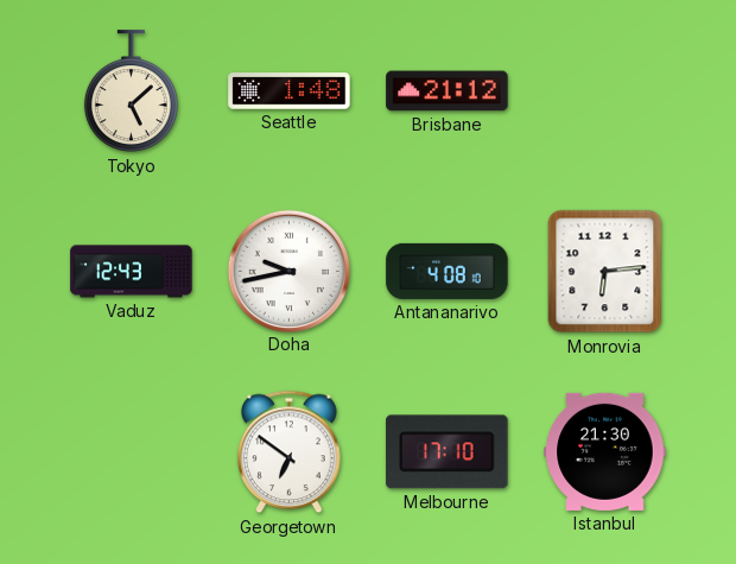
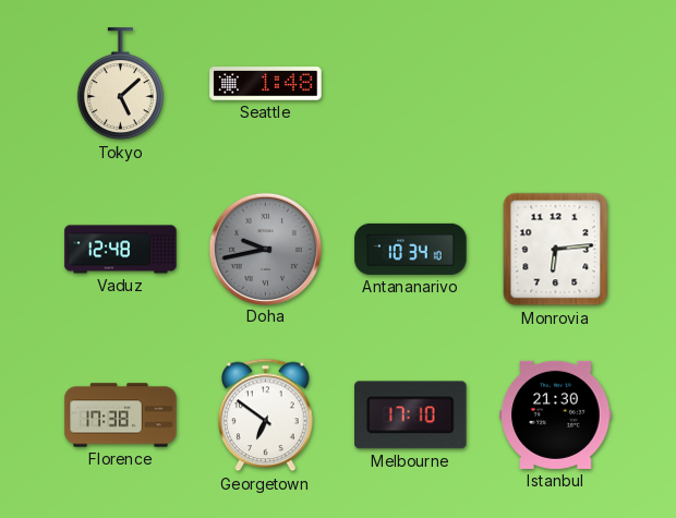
Brisbane: 21:12 -> none (448, 91)
Vaduz: 12:43 -> 12:48 (121, 250)
Doha dial: white -> grey (265, 249)
Antananarivo: 4:08 -> 10:34 (411, 249)
Florence: none -> 17:38 (121, 415)
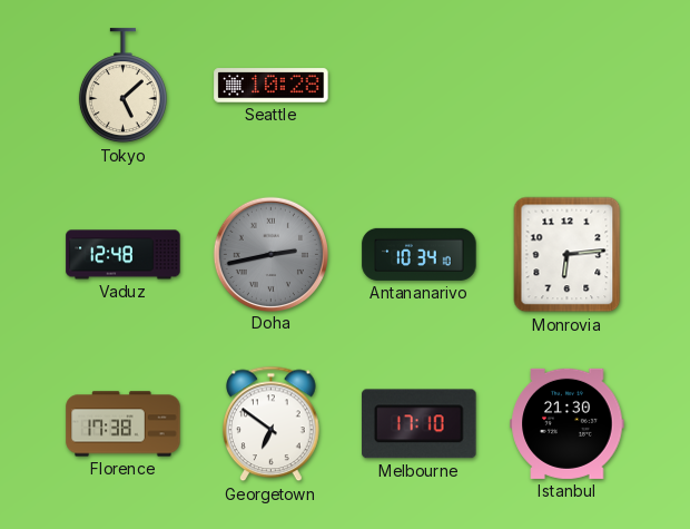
Seattle: 1:48 -> 10:28 (272, 86)
Doha: 9:43 -> 2:43 (270, 254)
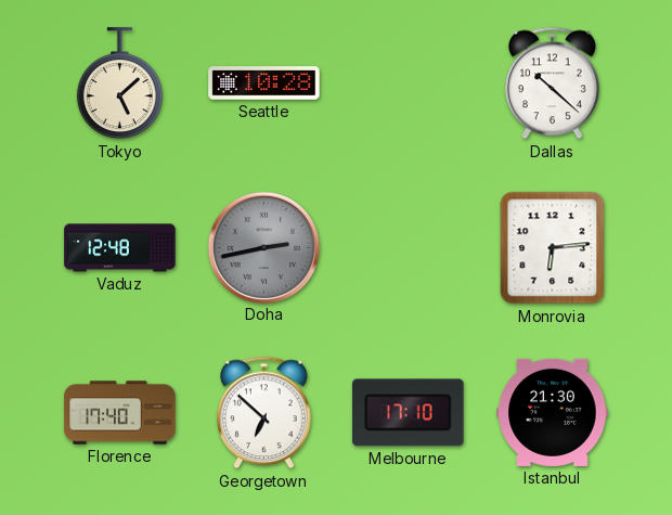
Dallas: none -> 10:22 (553, 83)
Antananarivo: 10:34 -> none (420, 254)
Florence: 17:38 -> 17:40 (120, 413)
Georgetown: 6:51 -> 6:52 (264, 413)
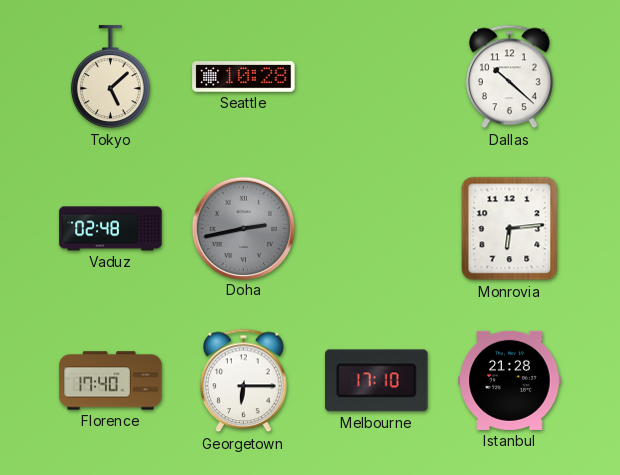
Vaduz: 12:48 -> 02:48 (111, 229)
Georgetown: 6:52 -> 6:15 (244, 381)
Istanbul: 21:30 -> 21:28 (510, 380)
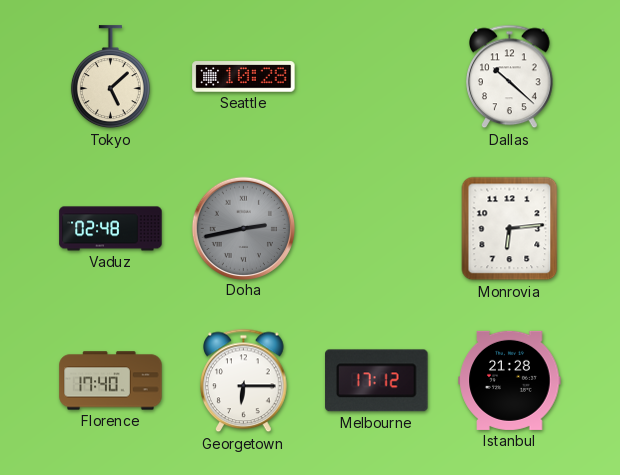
Melbourne: 17:10 -> 17:12 (377, 381)
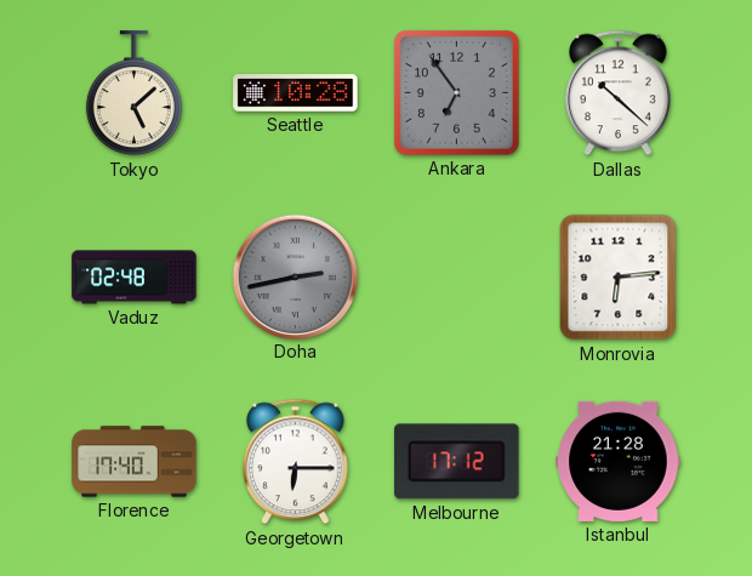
Ankara: none -> 6:54 (456, 92)
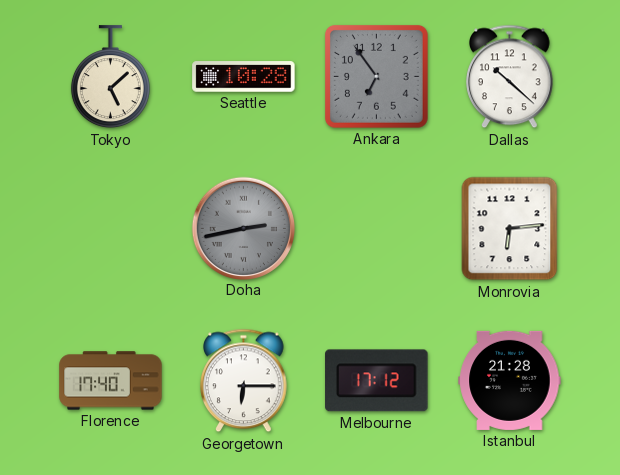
Vaduz: 02:48 -> none (135, 278)
